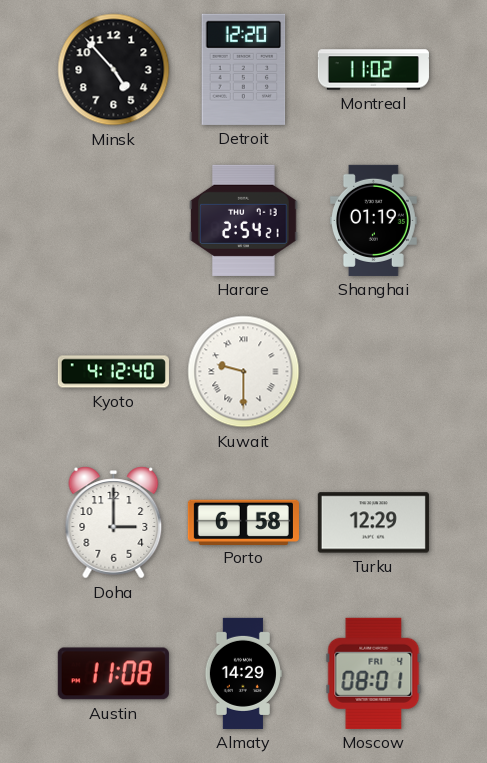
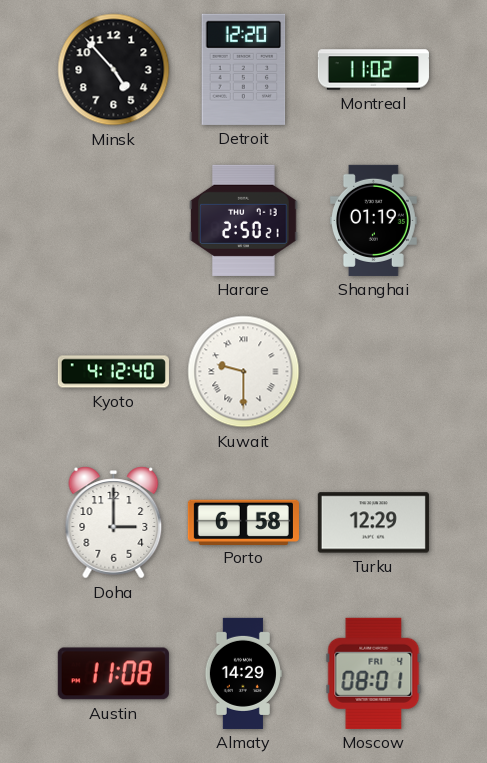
Harare: 2:54 -> 2:50 (244, 220)
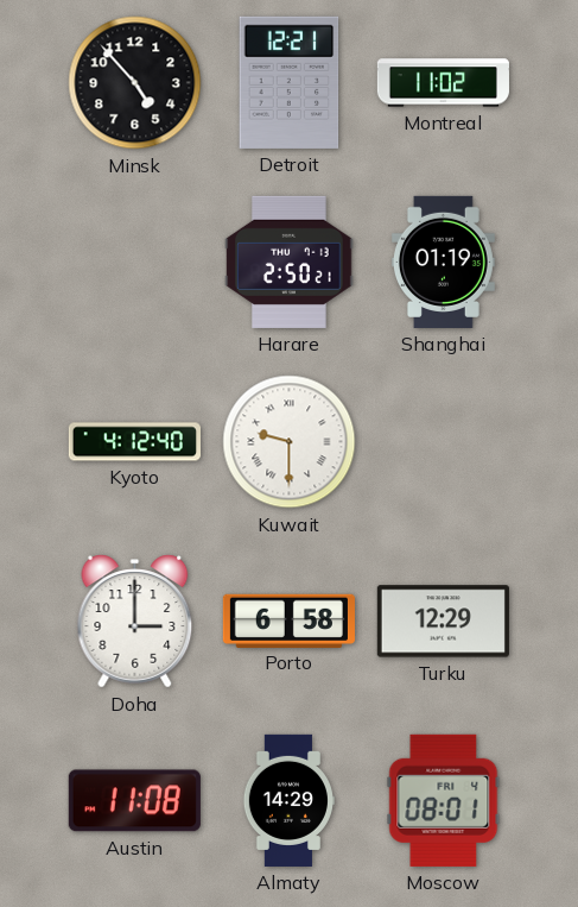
Detroit: 12:20 -> 12:21 (290, 82)
